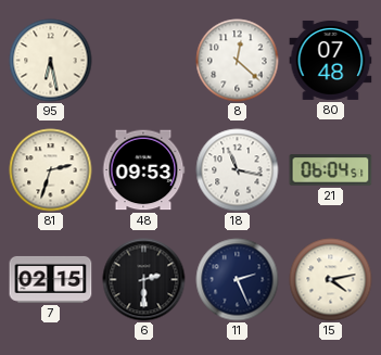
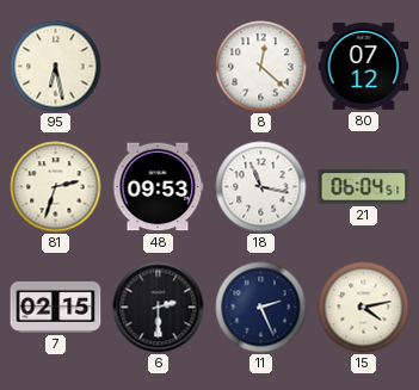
80: 07:48 -> 07:12 (364, 66)
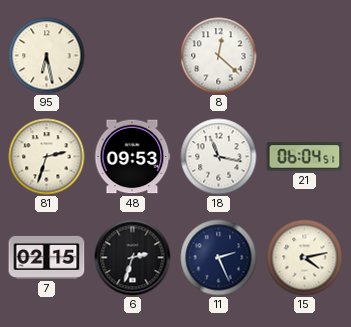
80: 07:12 -> none (364, 66)
6: 2:30 -> 2:33 (133, 258)
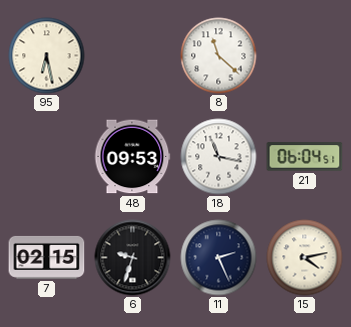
8: 12:22 -> 11:22 (219, 56)
81: 2:33 -> none (47, 157)
6: 2:33 -> 9:33 (133, 258)
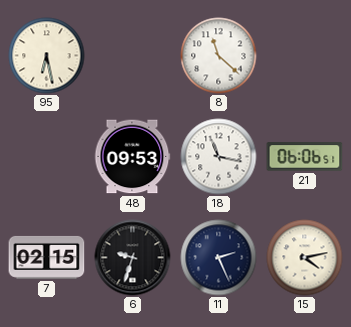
21: 06:04 -> 06:06 (305, 157)
